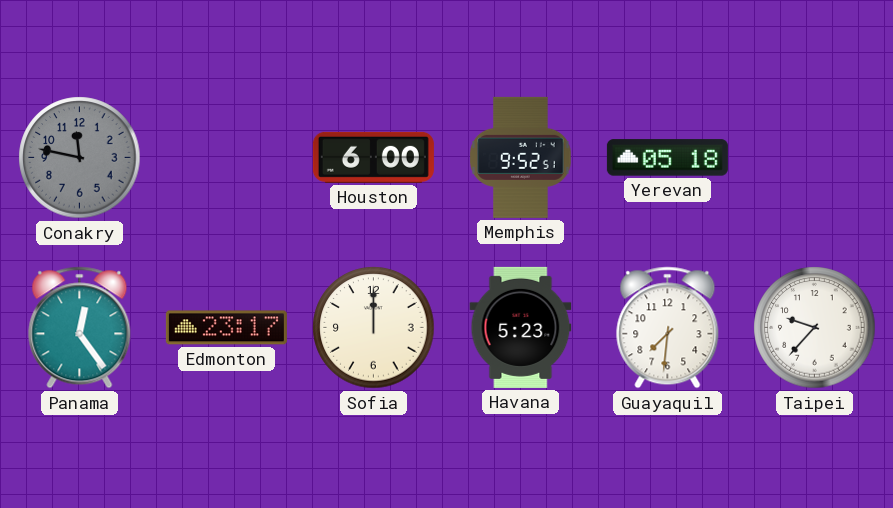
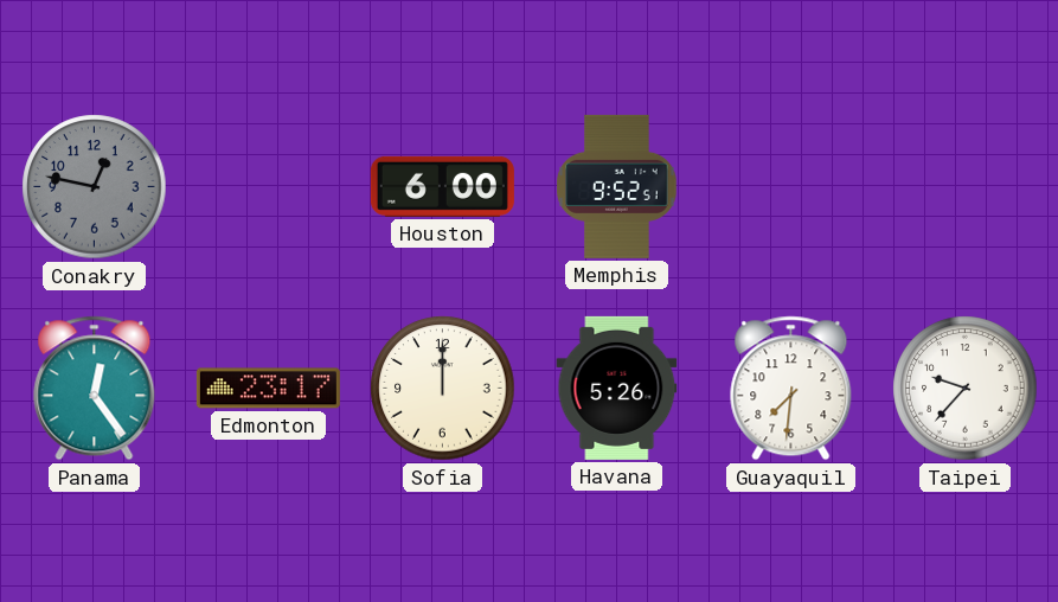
Conakry: 11:47 -> 12:47 (95, 187)
Yerevan: 05:18 -> none (667, 158)
Havana: 5:23 -> 5:26 (617, 388)
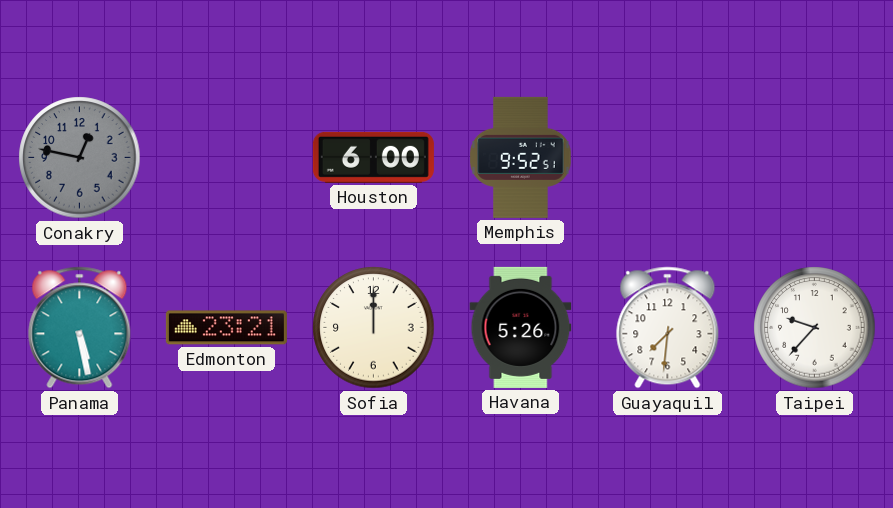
Panama: 12:24 -> 5:28 (80, 328)
Edmonton: 23:17 -> 23:21 (226, 328)
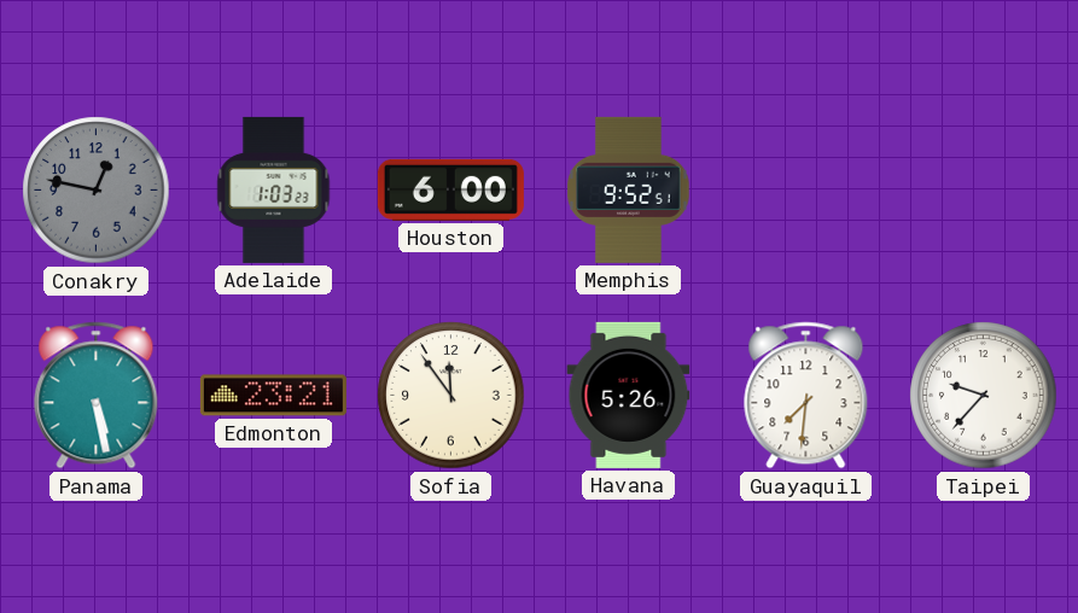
Adelaide: none -> 1:03 (274, 189)
Sofia: 12:00 -> 11:54 (451, 396)
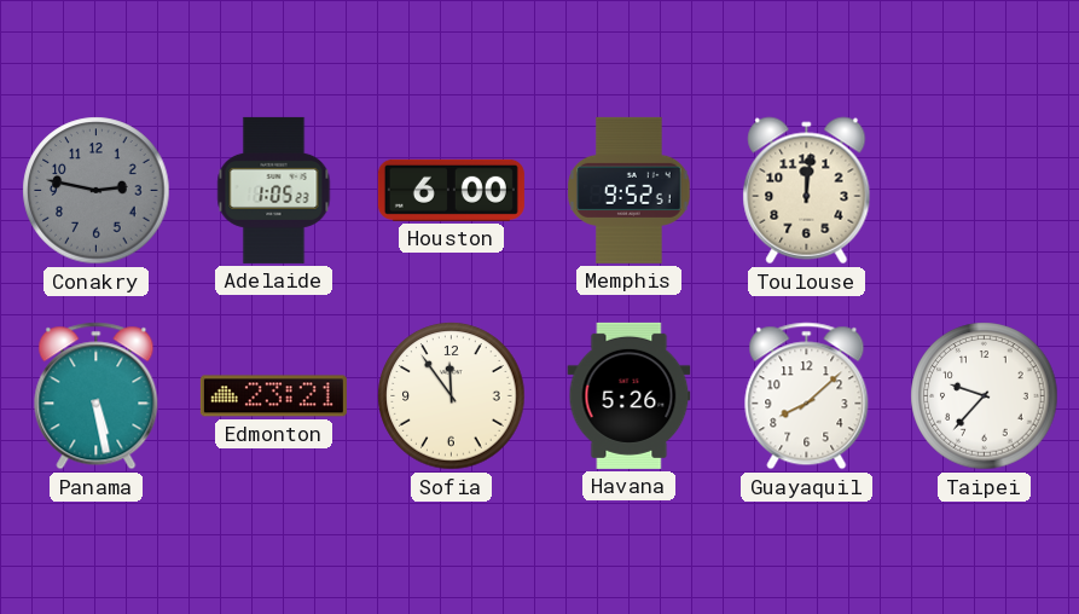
Conakry: 12:47 -> 2:47 (97, 191)
Adelaide: 1:03 -> 1:05 (274, 190)
Toulouse: none -> 12:01 (807, 191)
Guayaquil: 7:31 -> 8:08 (807, 396)
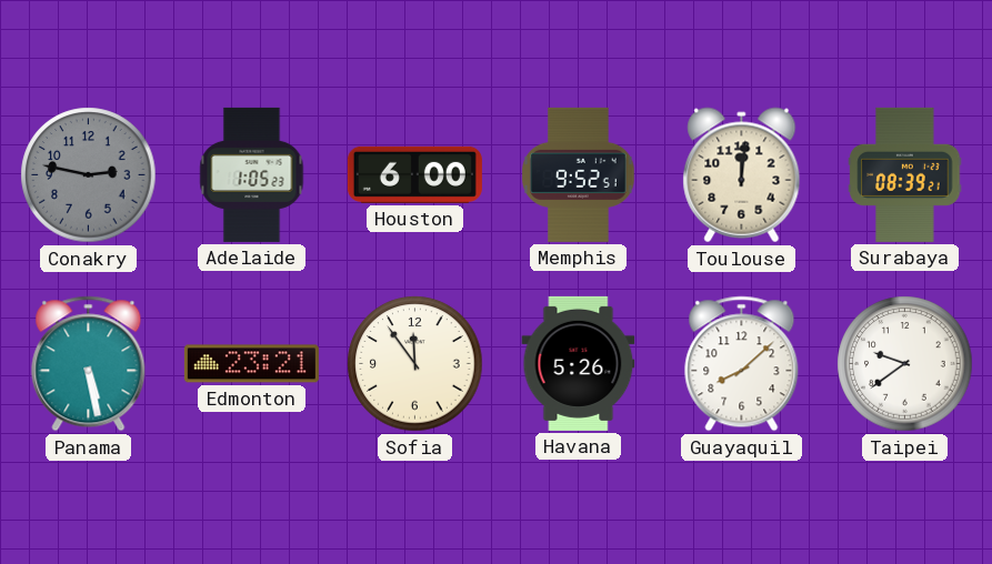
Surabaya: none -> 08:39 (905, 174)
Taipei: 9:37 -> 9:39 (905, 364)
